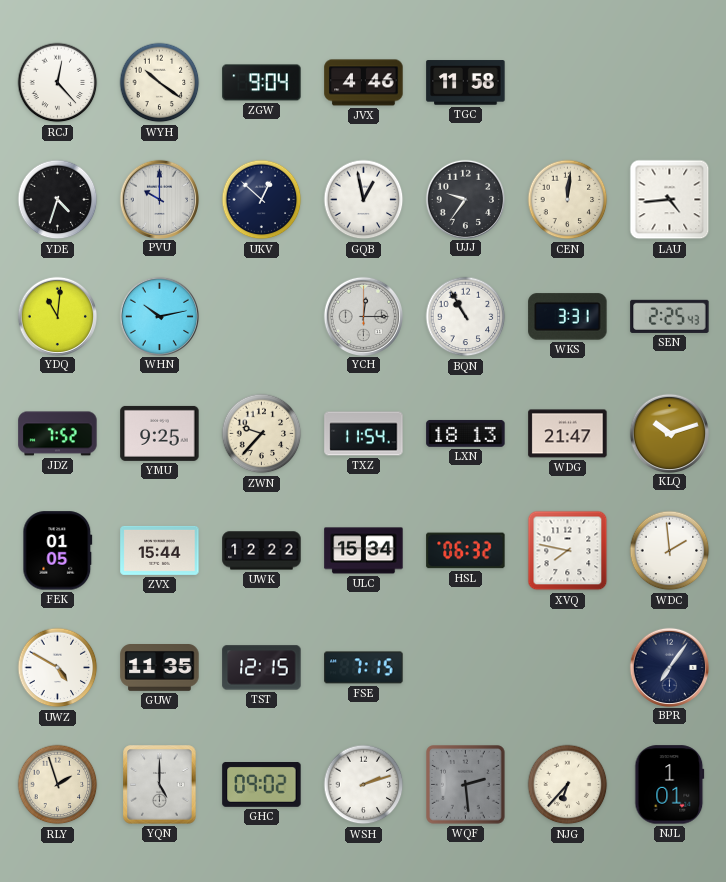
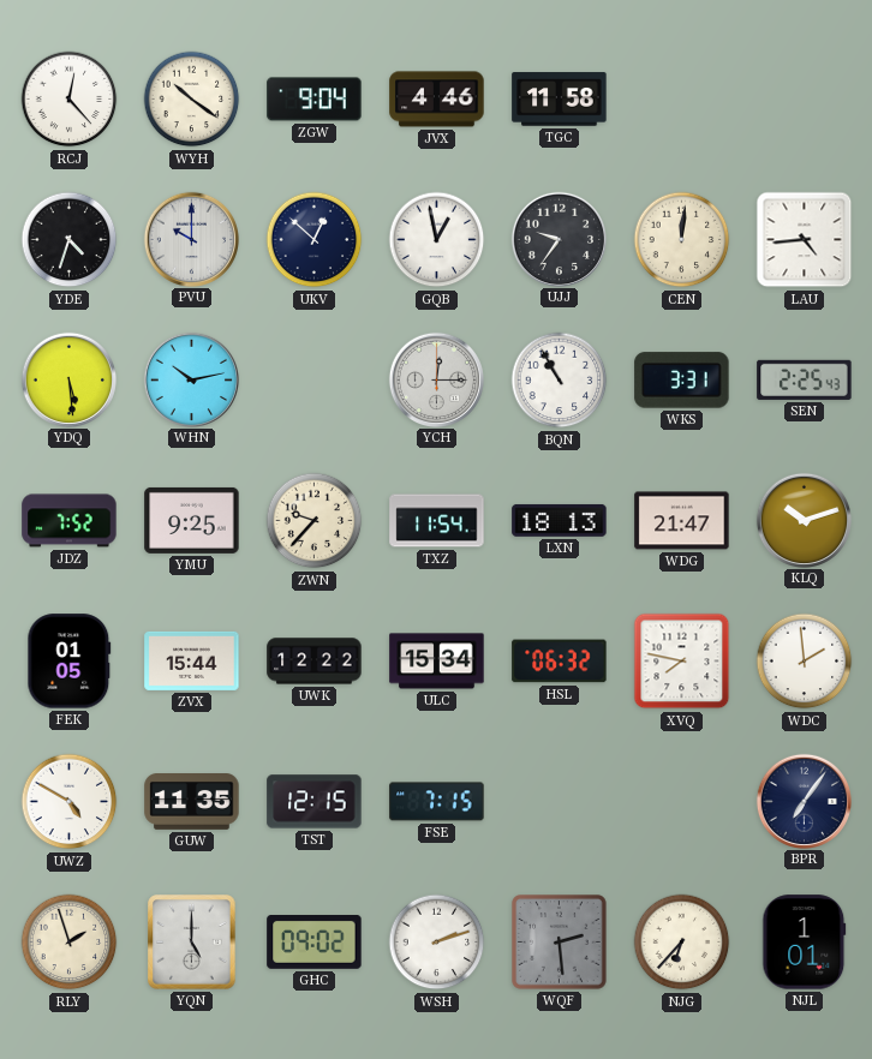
YDQ: 11:01 -> 5:29 (68, 379)
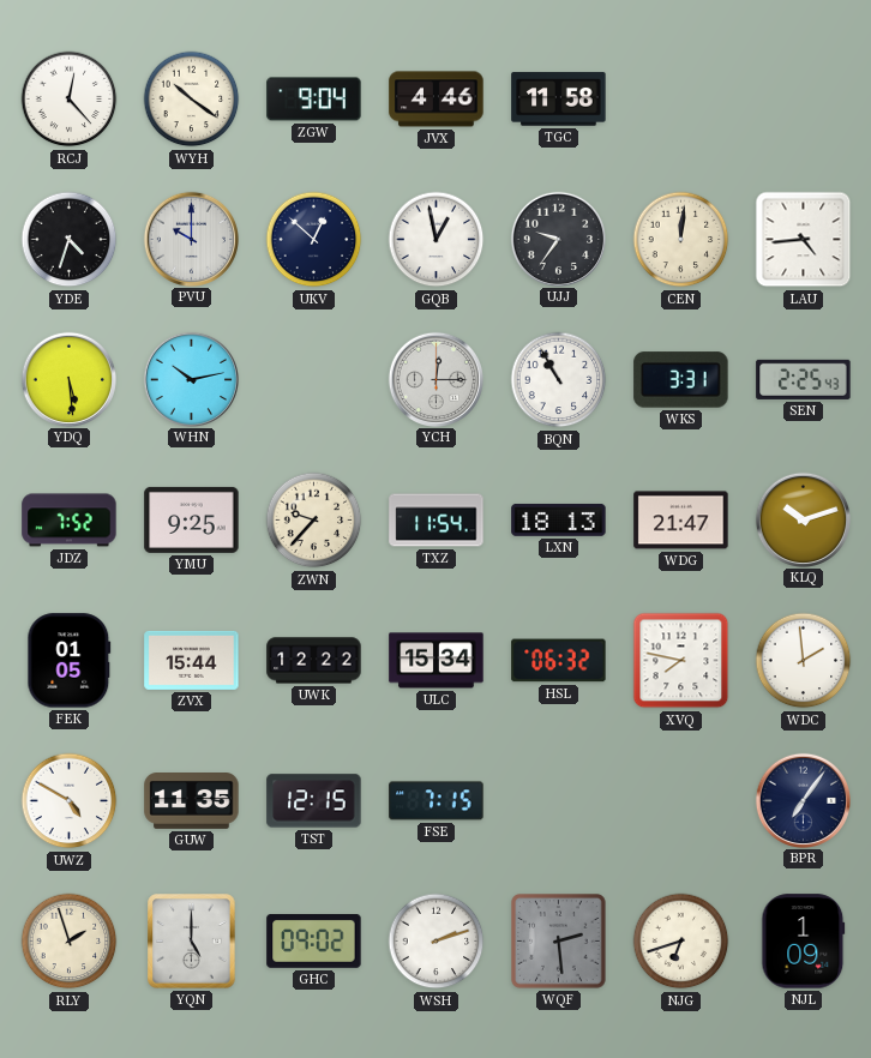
NJG: 6:37 -> 6:42 (681, 942)
NJL: 1:01 -> 1:09 (804, 942)
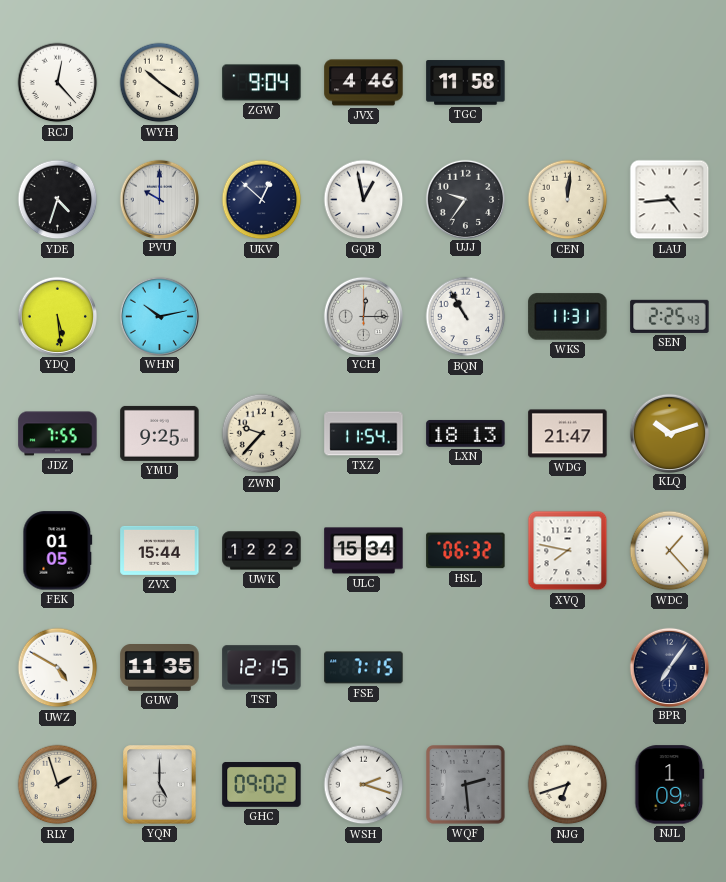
WKS: 3:31 -> 11:31 (568, 317)
JDZ: 7:52 -> 7:55 (58, 434)
WDC: 1:59 -> 1:23 (670, 551)
WSH: 2:12 -> 2:18 (364, 785)
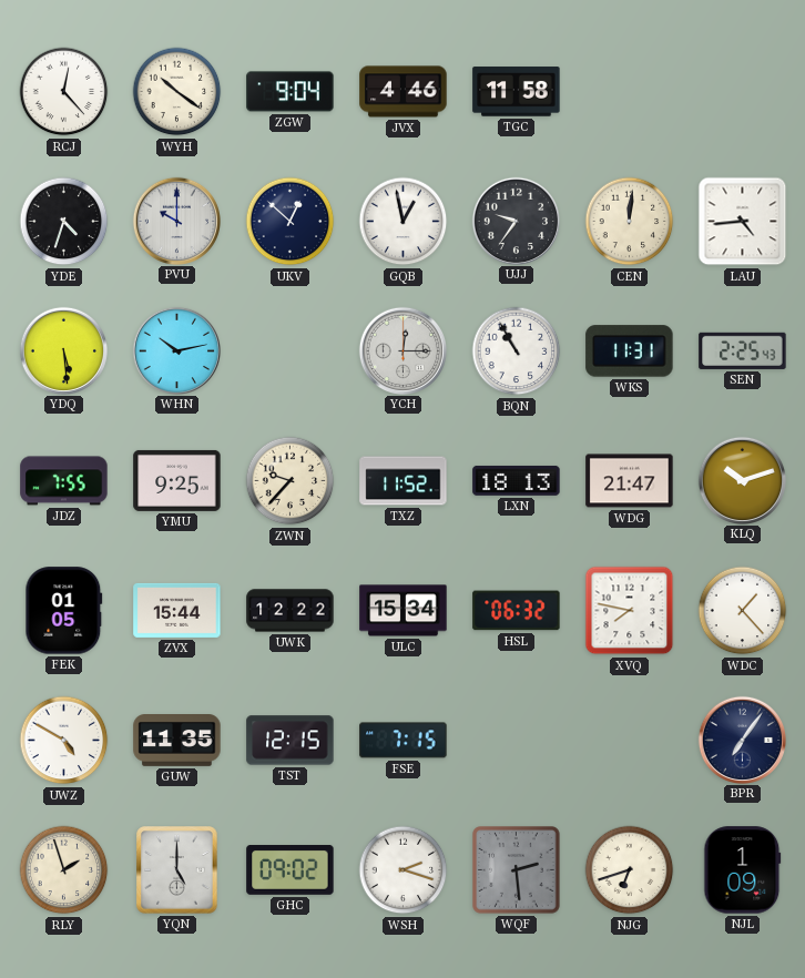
TXZ: 11:54 -> 11:52 (404, 481)
